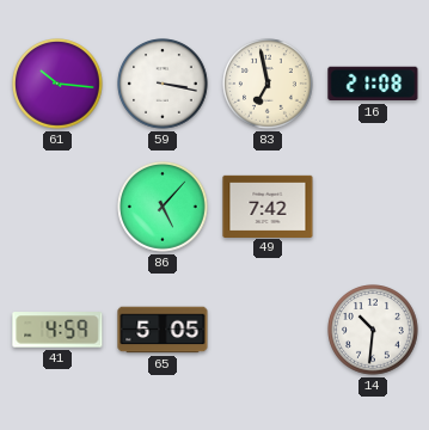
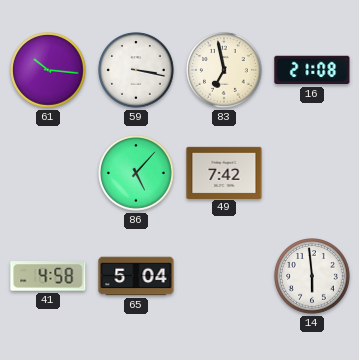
41: 4:59 -> 4:58 (48, 276)
65: 5:05 -> 5:04 (136, 276)
14: 10:31 -> 5:59 (312, 276)
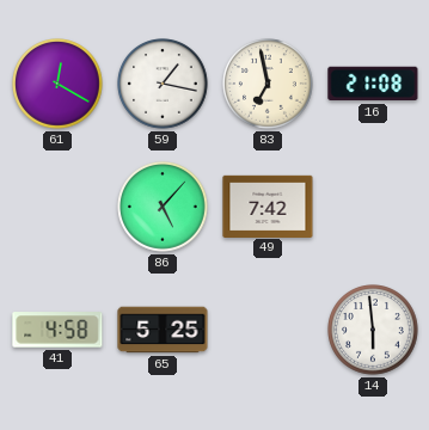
61: 10:16 -> 12:20 (57, 84)
59: 3:17 -> 1:17 (163, 84)
65: 5:04 -> 5:25 (163, 330)
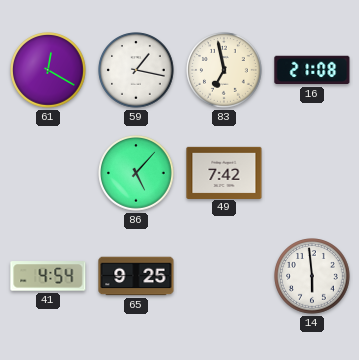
41: 4:58 -> 4:54 (48, 276)
65: 5:25 -> 9:25 (136, 276)
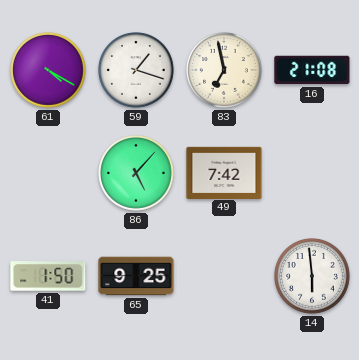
61: 12:20 -> 4:20 (48, 70)
59: 1:17 -> 1:18 (136, 70)
41: 4:54 -> 1:50 (48, 276)
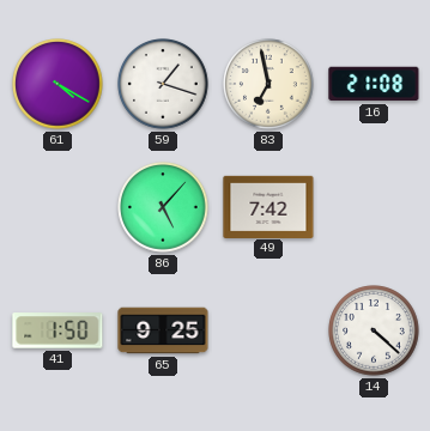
14: 5:59 -> 4:22 (374, 330)
